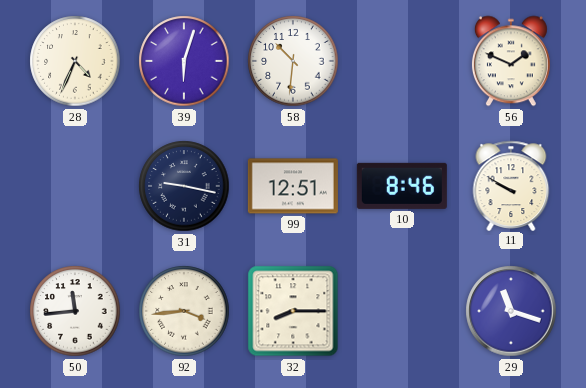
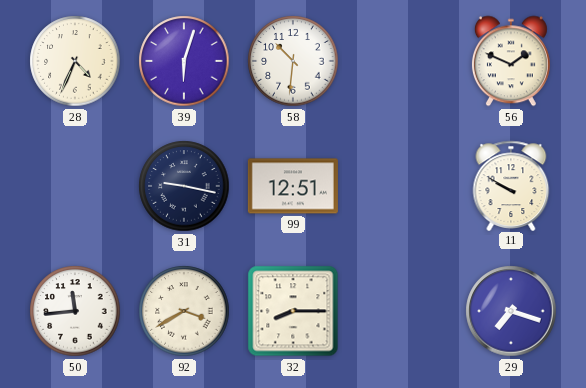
10: 8:46 -> none (402, 186)
92: 3:44 -> 3:40 (184, 311)
29: 11:18 -> 7:18 (511, 311)
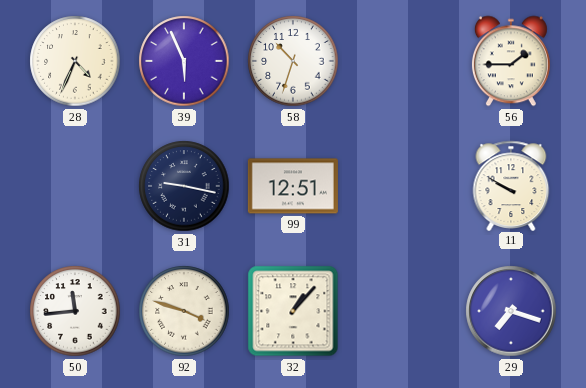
39: 6:03 -> 5:56 (184, 61)
58: 10:31 -> 10:33 (293, 61)
56: 1:49 -> 1:45 (511, 61)
92: 3:40 -> 3:48 (184, 311)
32: 8:15 -> 1:07 (293, 311)
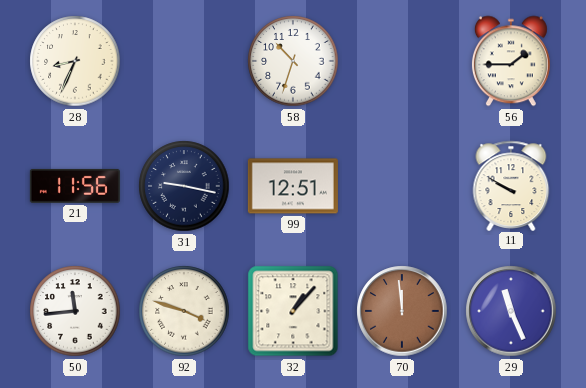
28: 4:34 -> 8:34 (75, 61)
39: 5:56 -> none (184, 61)
21: none -> 11:56 (75, 186)
70: none -> 11:59 (402, 311)
29: 7:18 -> 11:26 (511, 311)
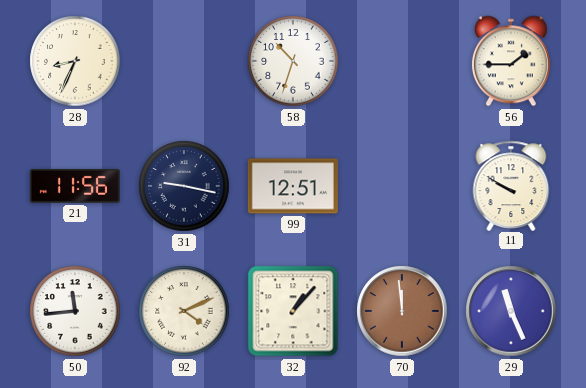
92: 3:48 -> 4:11 (184, 311)
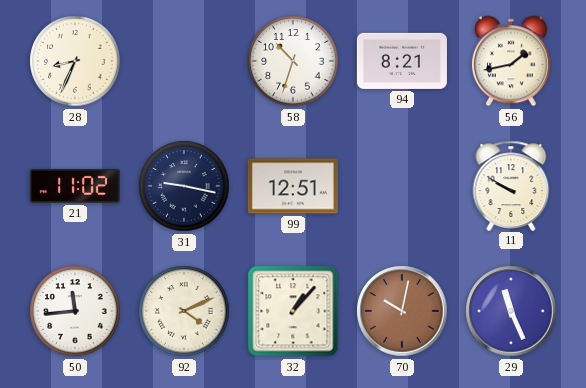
94: none -> 8:21 (402, 61)
56: 1:45 -> 1:43 (511, 61)
21: 11:56 -> 11:02 (75, 186)
70: 11:59 -> 10:02 (402, 311)
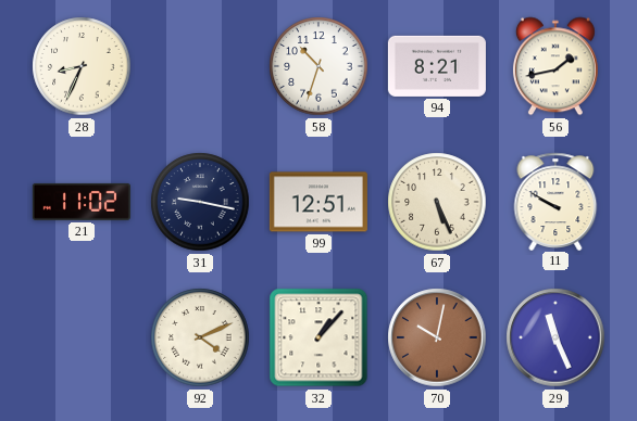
67: none -> 5:26 (437, 202)
50: 11:44 -> none (75, 311)
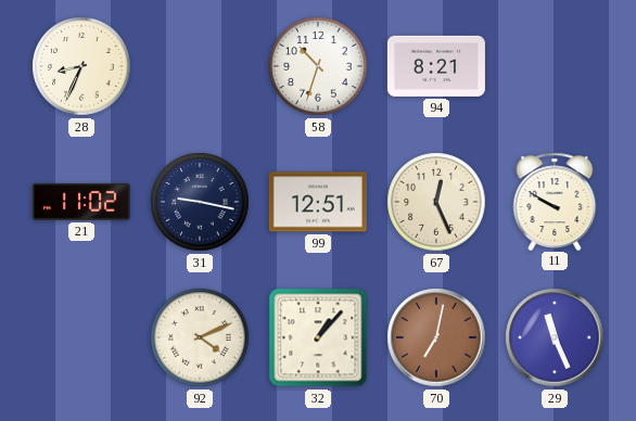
56: 1:43 -> none (555, 66)
67: 5:26 -> 12:26 (436, 202)
70: 10:02 -> 7:02 (436, 337)
